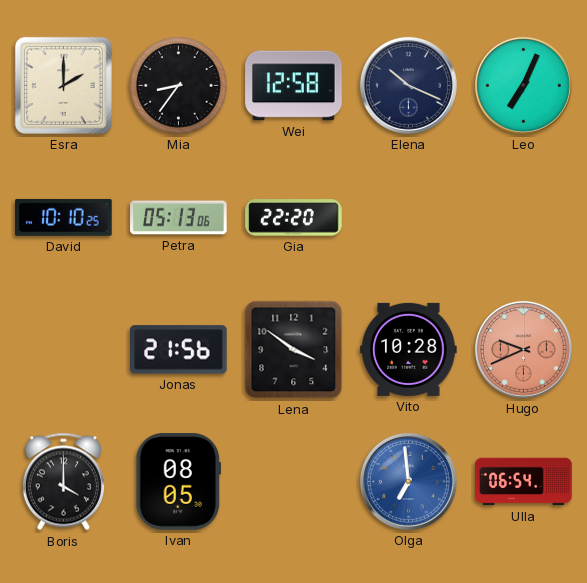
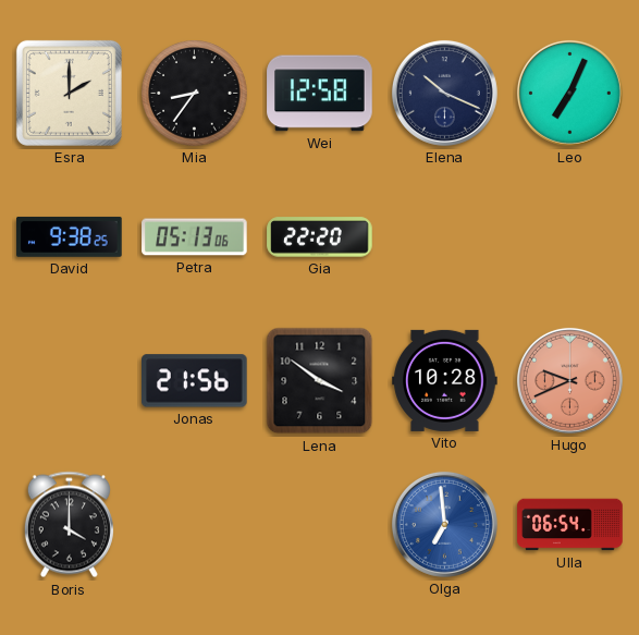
David: 10:10 -> 9:38 (70, 236)
Ivan: 08:05 -> none (179, 482)
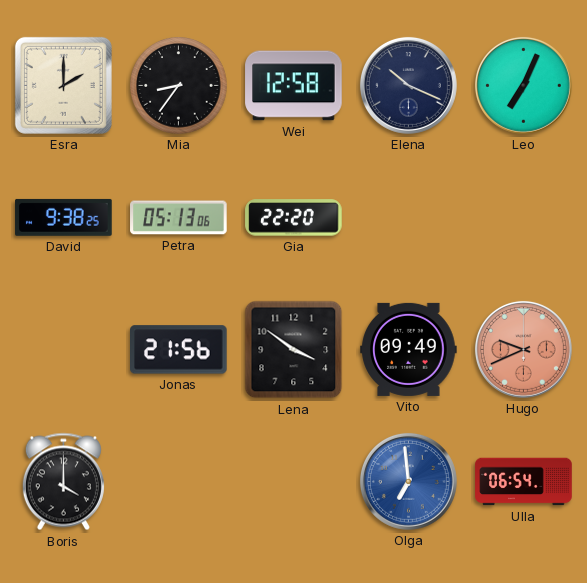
Vito: 10:28 -> 09:49 (409, 349)
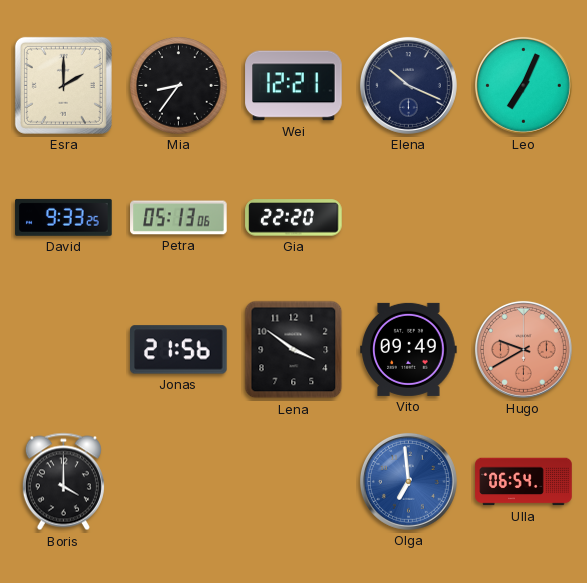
Wei: 12:58 -> 12:21 (294, 86)
David: 9:38 -> 9:33 (64, 217)
Hugo: 9:41 -> 9:40 (523, 349)
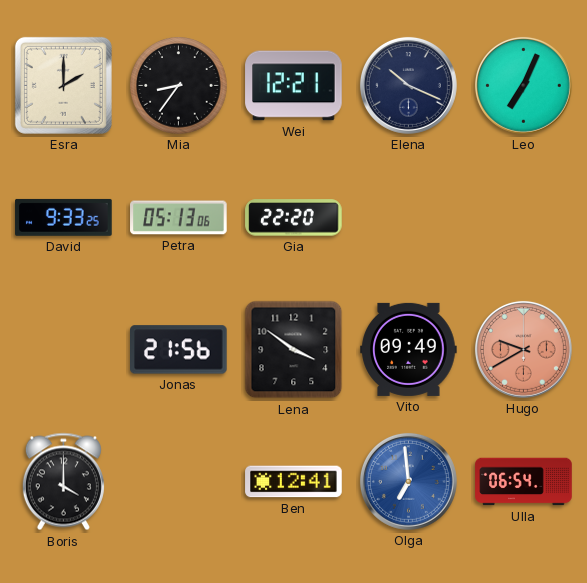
Ben: none -> 12:41 (294, 482)
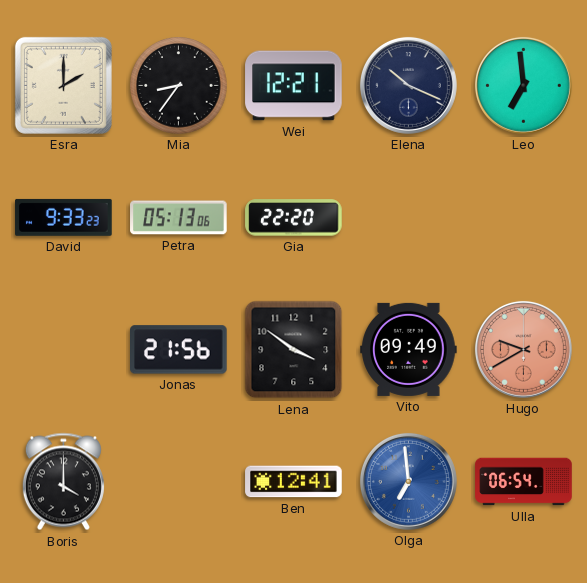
Leo: 7:04 -> 6:59 (523, 85)
David: 9:33:25 -> 9:33:23 (64, 217)
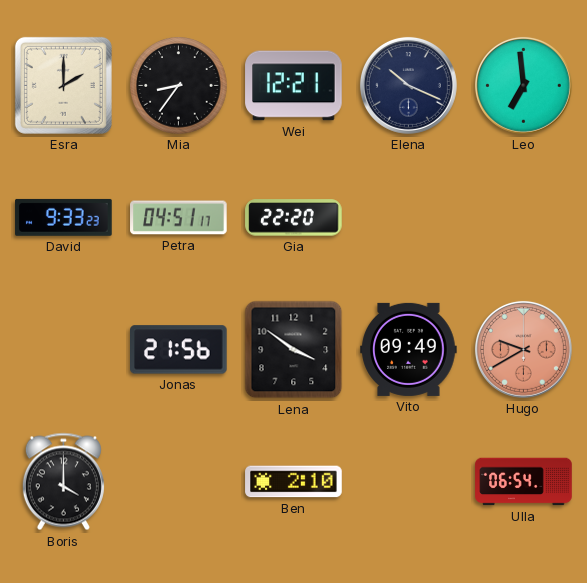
Petra: 05:13 -> 04:51 (179, 218)
Ben: 12:41 -> 2:10 (294, 482)
Olga: 6:59 -> none (408, 481)
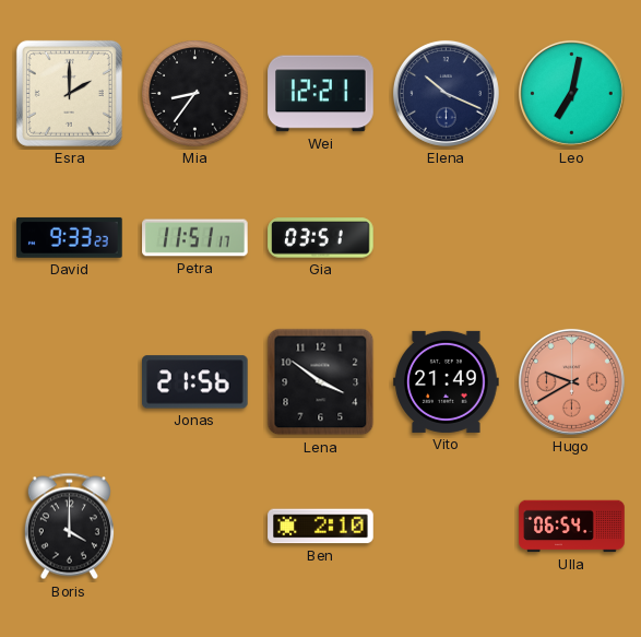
Leo: 6:59 -> 7:02 (571, 93)
Petra: 04:51 -> 11:51 (195, 238)
Gia: 22:20 -> 03:51 (321, 238)
Vito: 09:49 -> 21:49 (447, 381)
